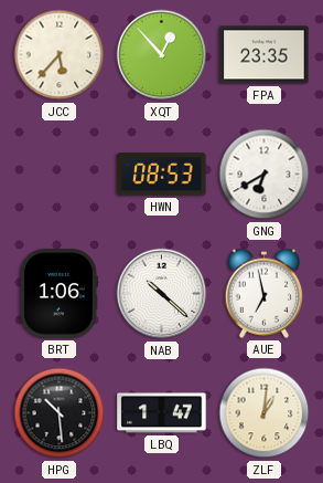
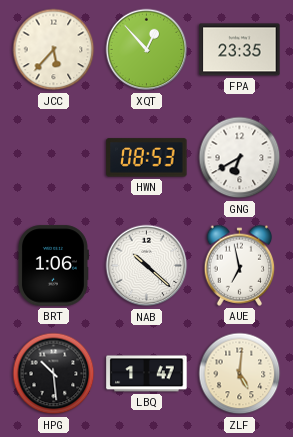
ZLF: 1:01 -> 5:01 (240, 374)
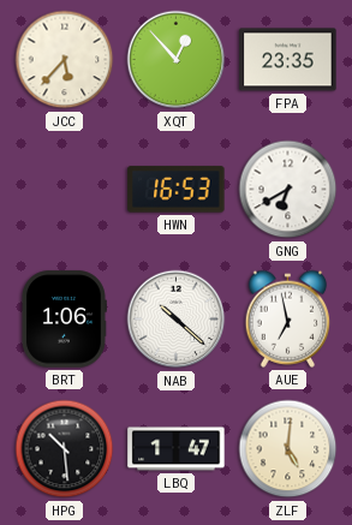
HWN: 08:53 -> 16:53 (177, 190)
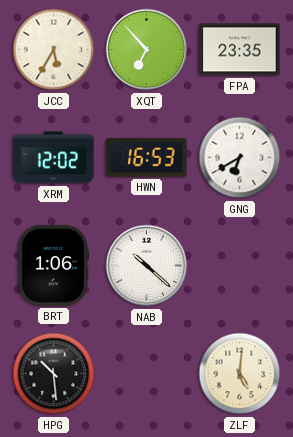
JCC: 5:37 -> 5:35 (54, 50)
XQT: 12:53 -> 6:53 (147, 50)
XRM: none -> 12:02 (54, 158)
AUE: 6:58 -> none (288, 318)
LBQ: 1:47 -> none (177, 449)
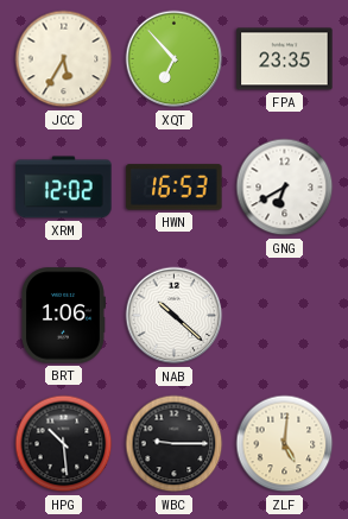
WBC: none -> 9:15 (175, 444)
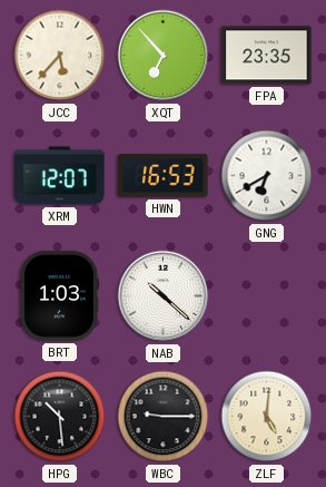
JCC: 5:35 -> 5:37 (60, 56)
XRM: 12:02 -> 12:07 (60, 176)
BRT: 1:06 -> 1:03 (59, 296)
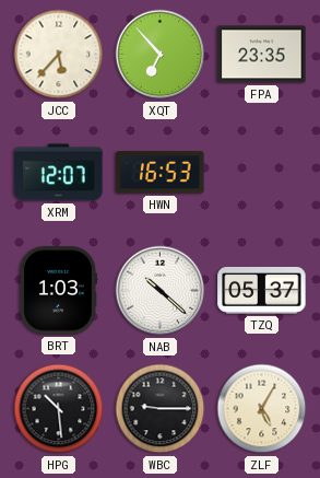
GNG: 6:40 -> none (267, 176)
TZQ: none -> 05:37 (262, 290)
ZLF: 5:01 -> 5:05 (262, 409)
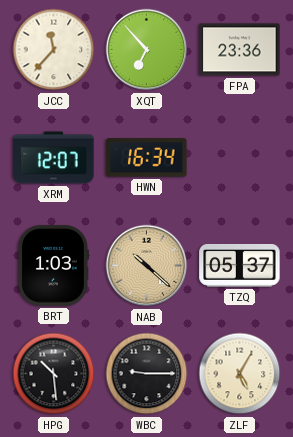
JCC: 5:37 -> 11:37 (54, 50)
FPA: 23:35 -> 23:36 (240, 50)
HWN: 16:53 -> 16:34 (147, 158)
NAB dial: white -> champagne (147, 266)
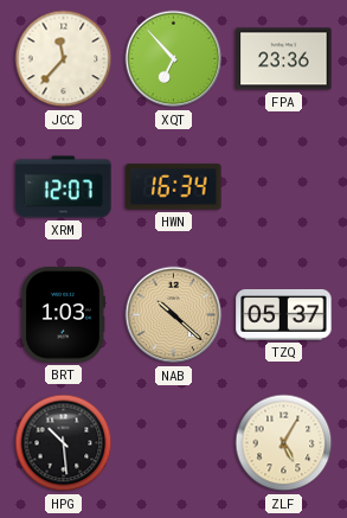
WBC: 9:15 -> none (147, 374)
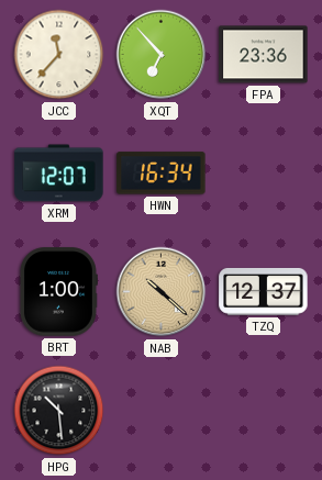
BRT: 1:03 -> 1:00 (58, 292)
TZQ: 05:37 -> 12:37 (264, 291)
ZLF: 5:05 -> none (284, 443)
